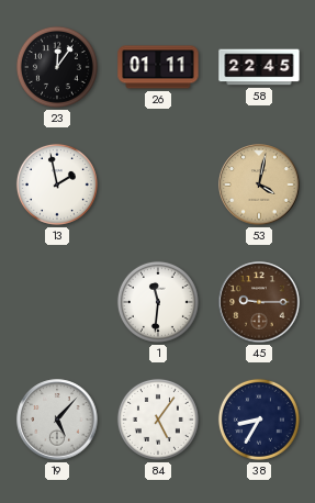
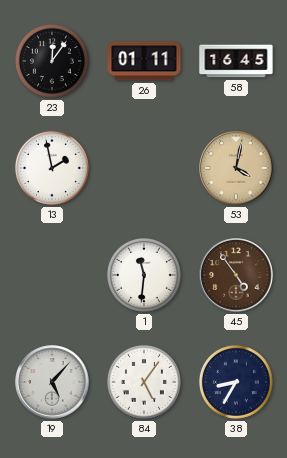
58: 22:45 -> 16:45 (236, 61)
45: 9:15 -> 4:54 (236, 275)
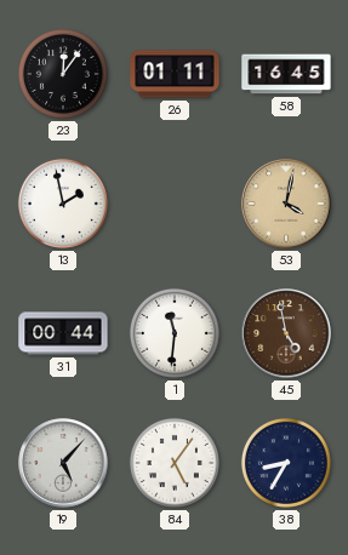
31: none -> 00:44 (63, 333)
45: 4:54 -> 4:58 (286, 333)
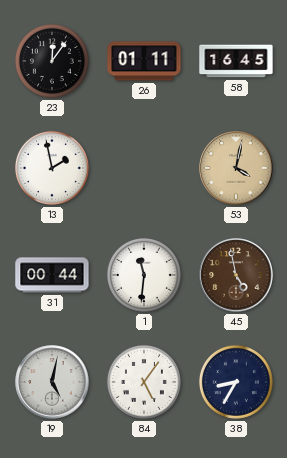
19: 5:07 -> 5:02 (52, 382)
